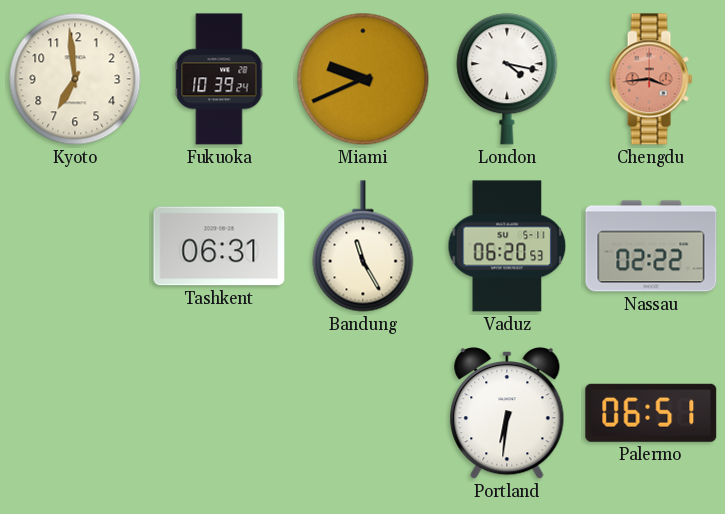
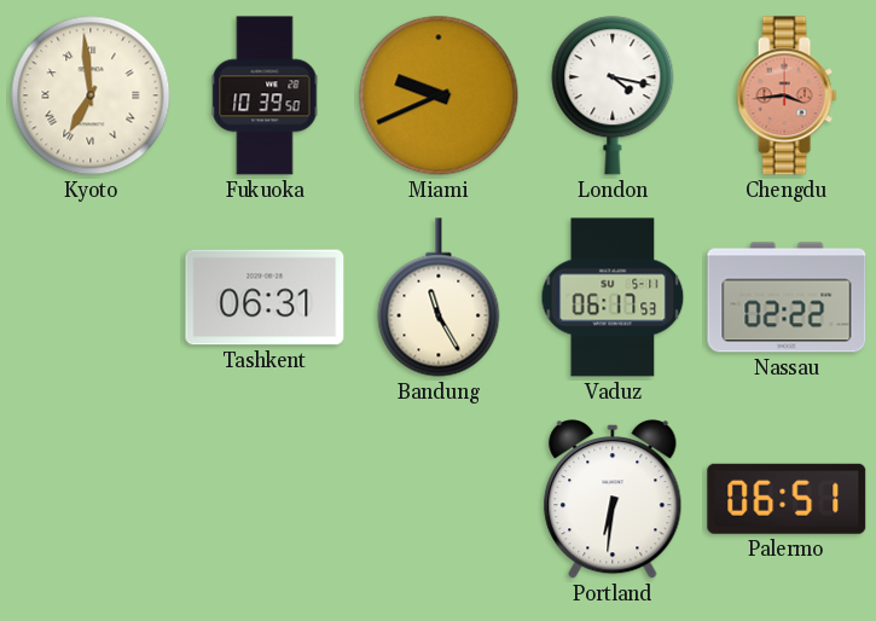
Kyoto numerals: Arabic -> Roman (91, 95)
Fukuoka: 10:39:24 -> 10:39:50 (265, 95)
Vaduz: 06:20 -> 06:17 (613, 297)
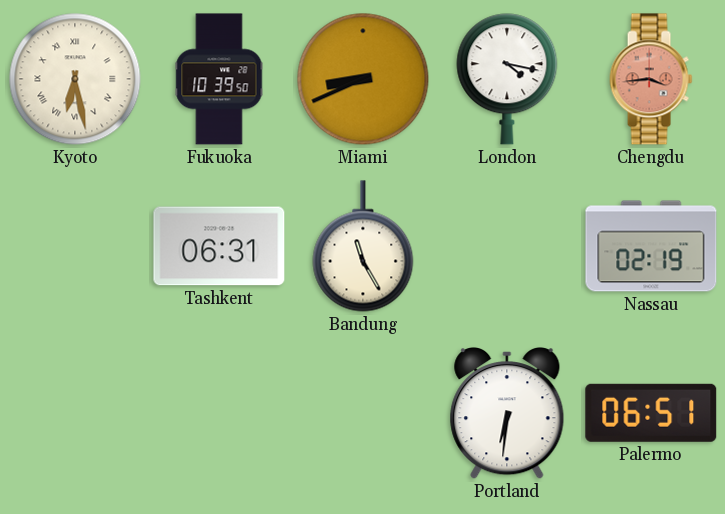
Kyoto: 6:59 -> 6:28 (75, 79)
Miami: 9:41 -> 8:41 (363, 79)
Vaduz: 06:17 -> none (613, 297)
Nassau: 02:22 -> 02:19 (651, 246)
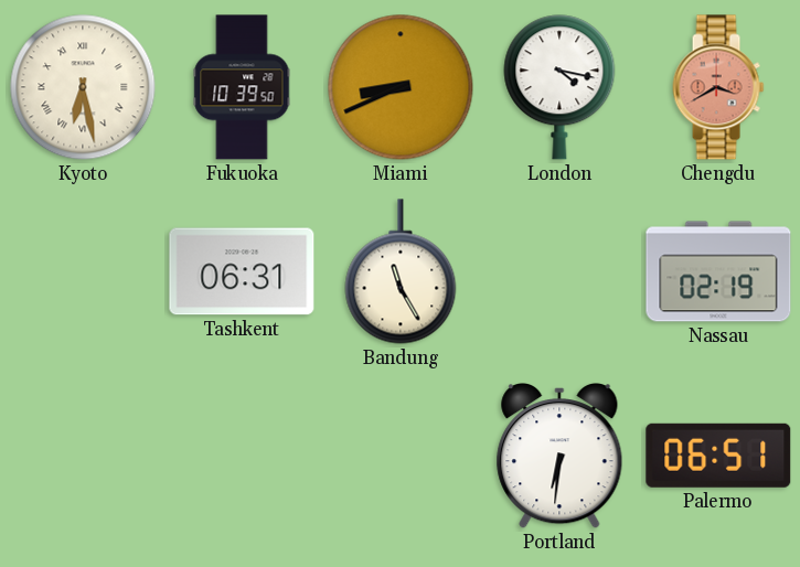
Chengdu: 3:44 -> 3:40 (718, 87)
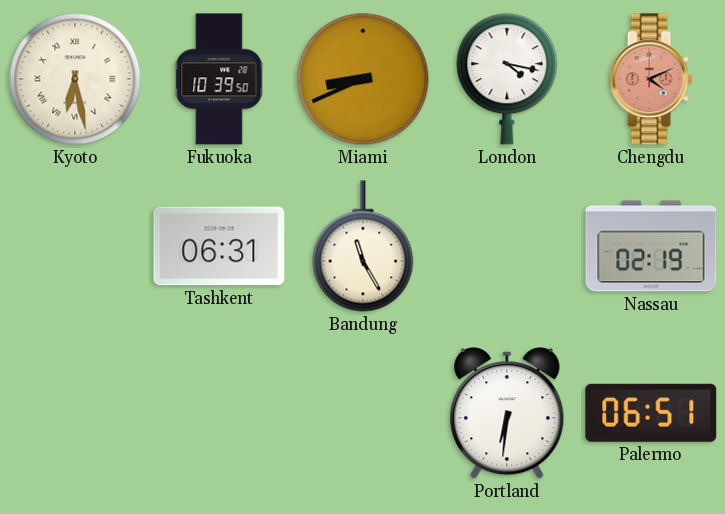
Chengdu: 3:40 -> 4:11 (651, 79)
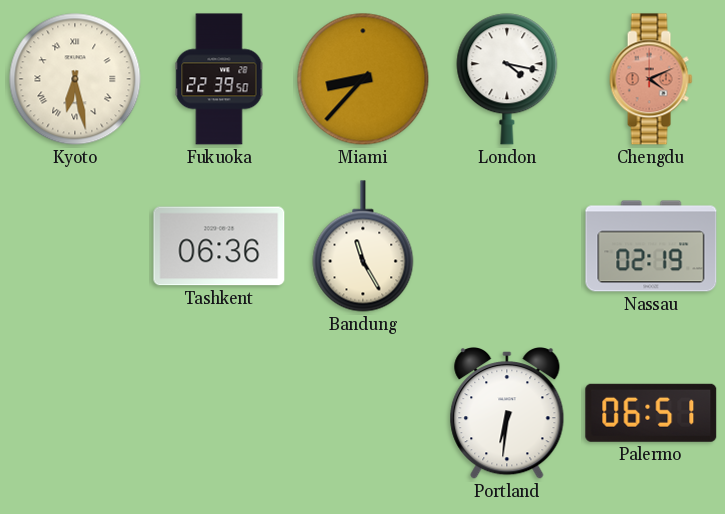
Fukuoka: 10:39 -> 22:39 (219, 79)
Miami: 8:41 -> 8:37 (363, 79)
Tashkent: 06:31 -> 06:36 (219, 246)
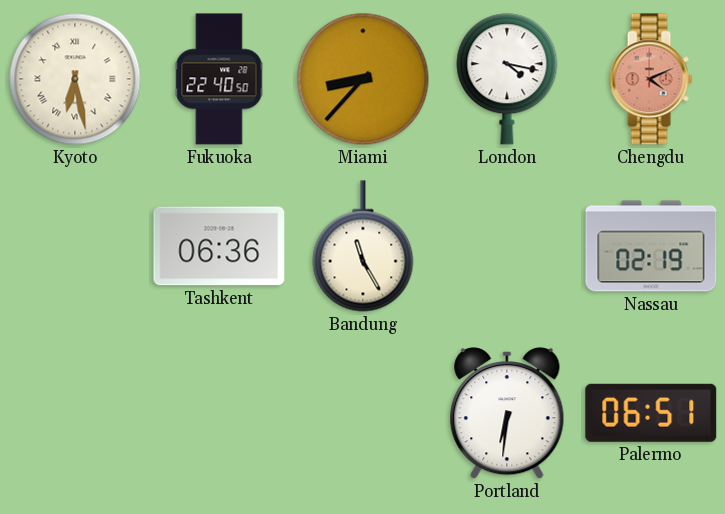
Fukuoka: 22:39 -> 22:40 (219, 79)
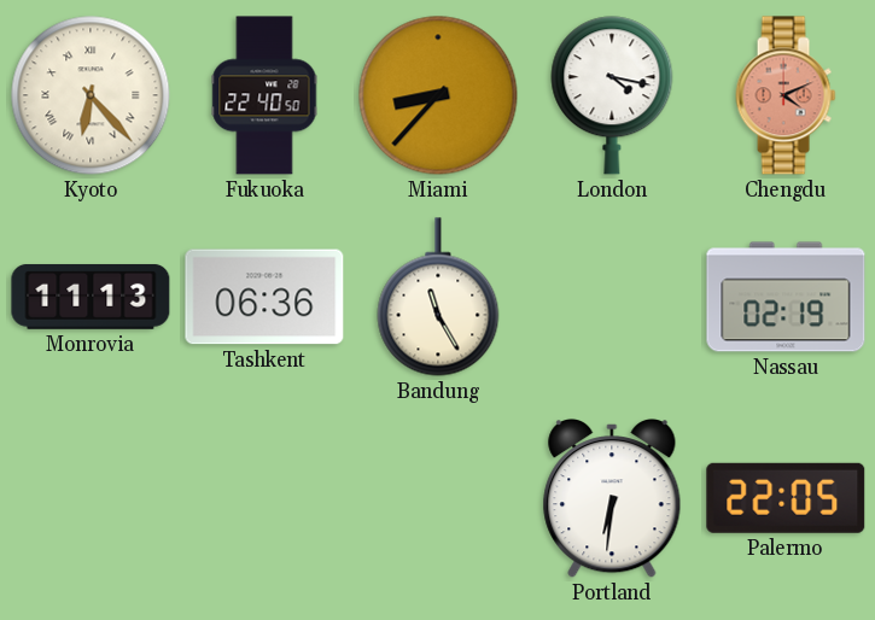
Kyoto: 6:28 -> 6:23 (91, 95)
Monrovia: none -> 11:13 (91, 297)
Palermo: 06:51 -> 22:05 (786, 498)
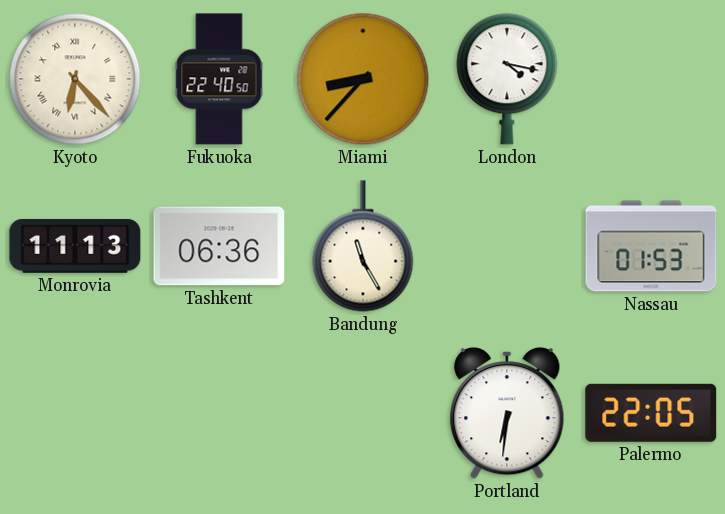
Chengdu: 4:11 -> none (786, 95)
Nassau: 02:19 -> 01:53 (651, 246)
